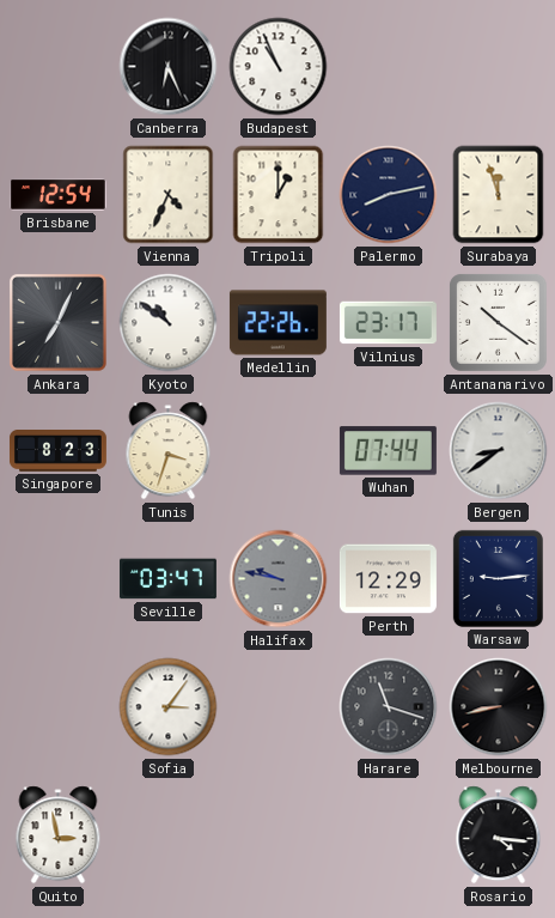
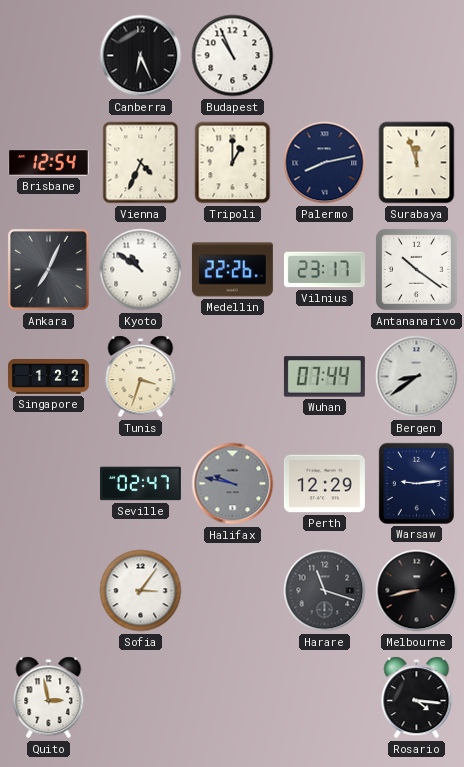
Singapore: 8:23 -> 1:22 (48, 377)
Seville: 03:47 -> 02:47 (140, 484)
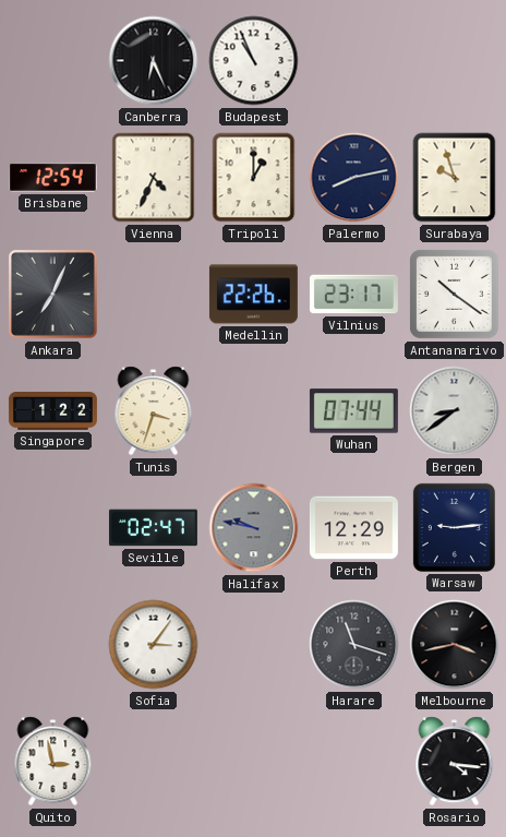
Surabaya: 11:57 -> 9:57 (455, 178)
Kyoto: 10:51 -> none (141, 270)
Melbourne: 8:43 -> 3:43 (455, 645)
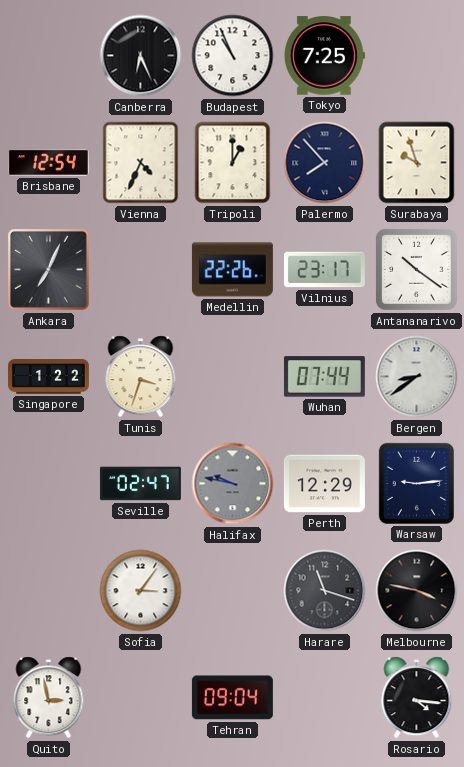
Tokyo: none -> 7:25 (324, 56)
Palermo: 8:13 -> 7:53 (325, 163)
Melbourne: 3:43 -> 3:47 (417, 591)
Tehran: none -> 09:04 (232, 698)
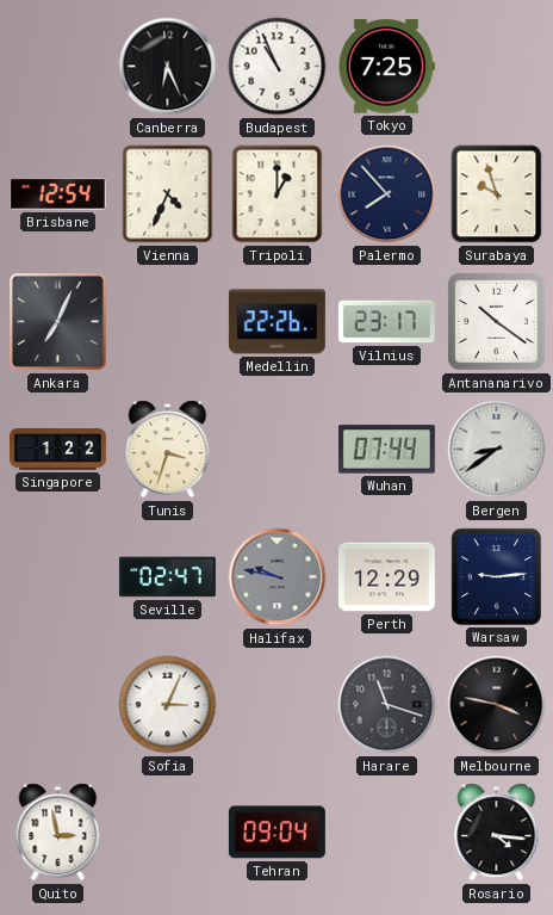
Sofia: 3:06 -> 3:04 (168, 705)
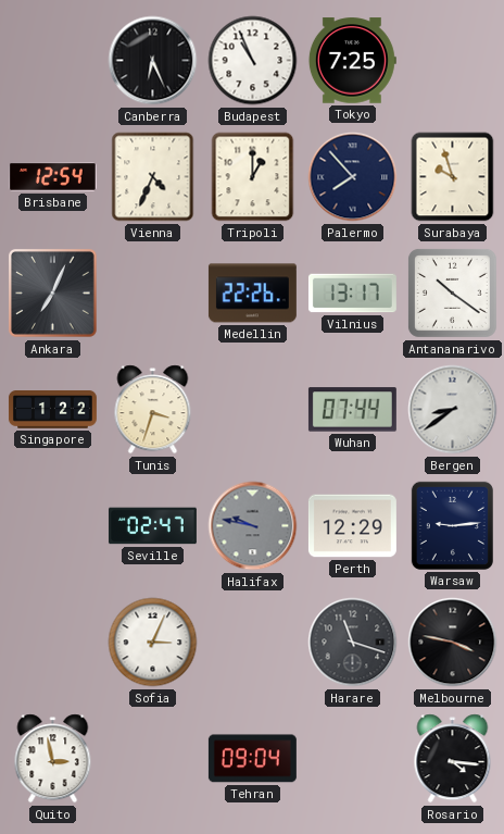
Vilnius: 23:17 -> 13:17 (352, 294)
